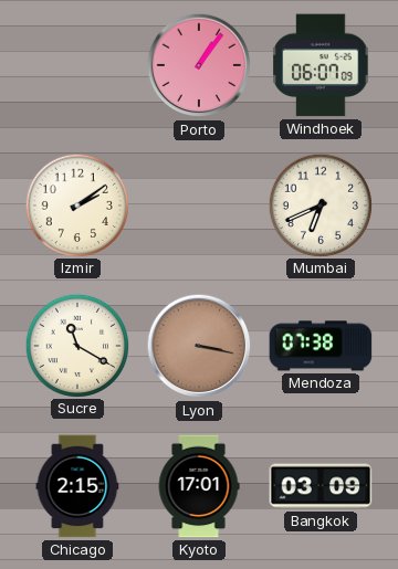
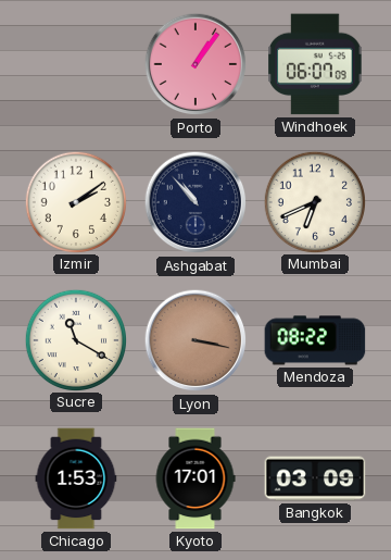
Ashgabat: none -> 10:53 (195, 202)
Mendoza: 07:38 -> 08:22 (315, 340)
Chicago: 2:15 -> 1:53 (76, 478)
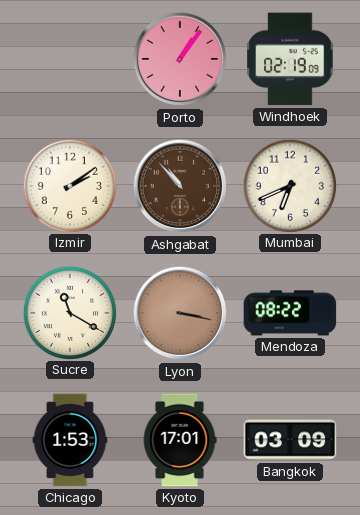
Windhoek: 06:07 -> 02:19 (290, 59)
Ashgabat dial: navy -> brown (180, 186)
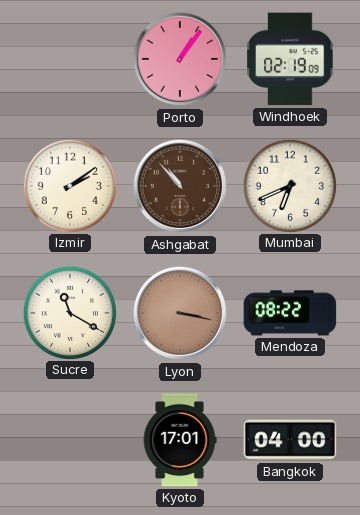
Chicago: 1:53 -> none (70, 440)
Bangkok: 03:09 -> 04:00 (290, 440)
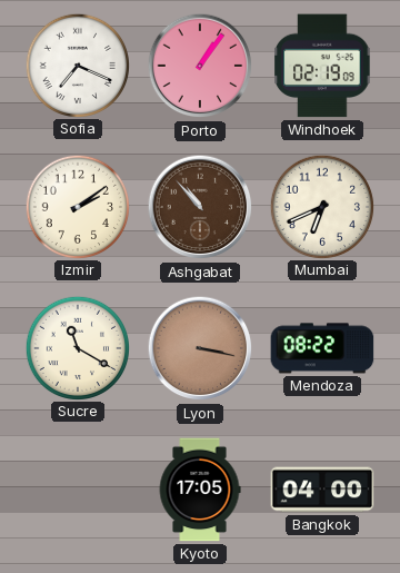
Sofia: none -> 7:19 (77, 65)
Kyoto: 17:01 -> 17:05 (200, 490)
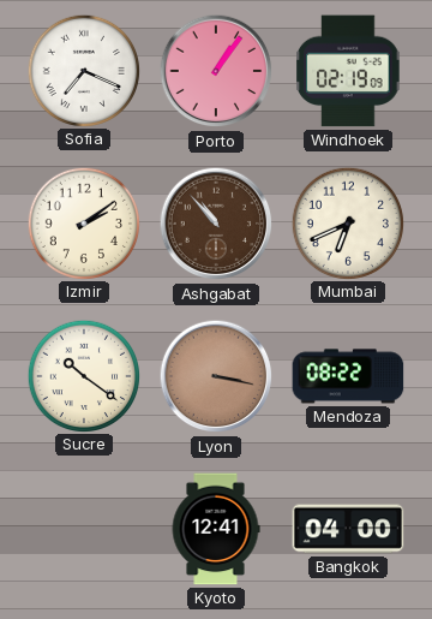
Sucre: 11:20 -> 10:21 (83, 375)
Kyoto: 17:05 -> 12:41 (216, 529)
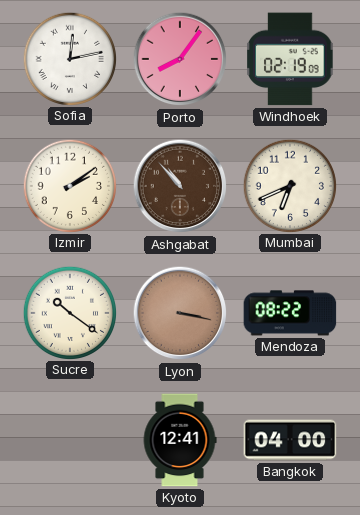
Sofia: 7:19 -> 12:13 (69, 58)
Porto: 1:06 -> 8:06 (180, 59)
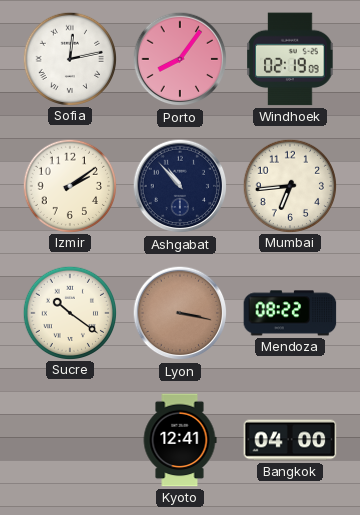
Ashgabat dial: brown -> navy (180, 186)
Mumbai: 6:41 -> 6:44 (289, 185)
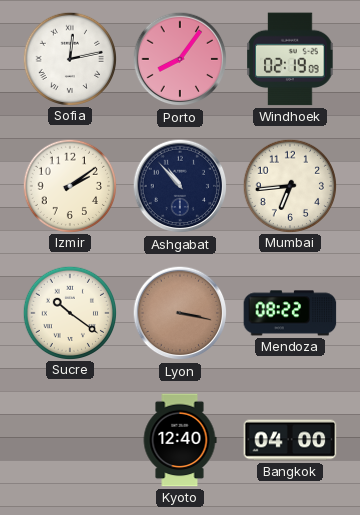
Kyoto: 12:41 -> 12:40 (180, 440)
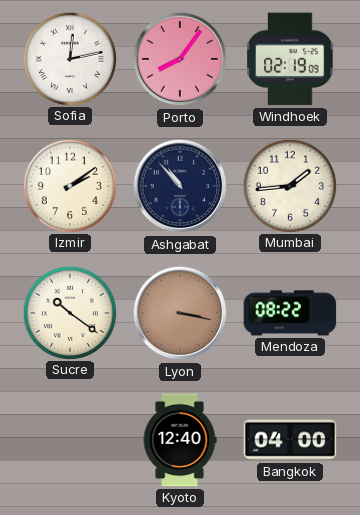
Mumbai: 6:44 -> 1:44 (289, 185)
